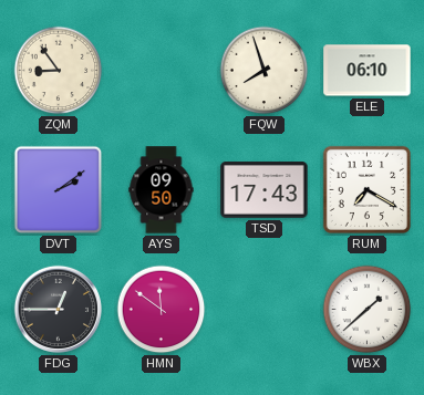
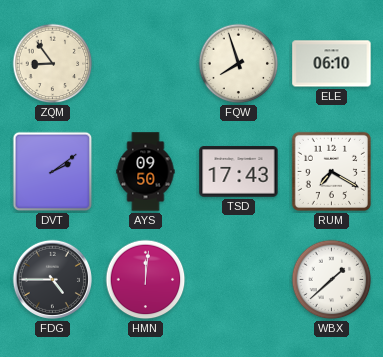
FDG: 12:45 -> 4:45 (52, 279)
HMN: 11:51 -> 12:01 (146, 280)
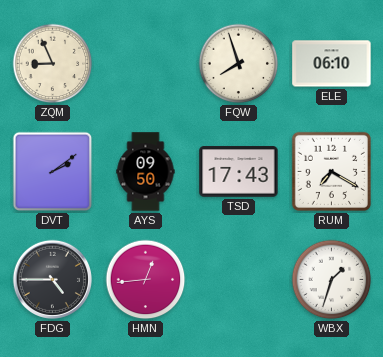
ZQM: 8:54 -> 8:56 (53, 64)
HMN: 12:01 -> 12:44 (146, 280)
WBX: 1:38 -> 1:33 (332, 280)
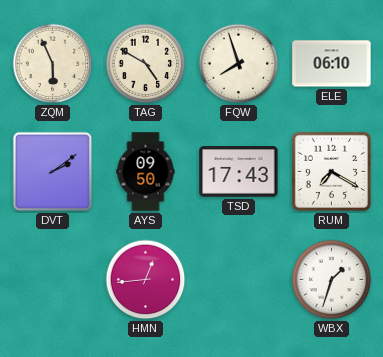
ZQM: 8:56 -> 5:56 (53, 64)
TAG: none -> 4:50 (146, 64)
FDG: 4:45 -> none (52, 279)
